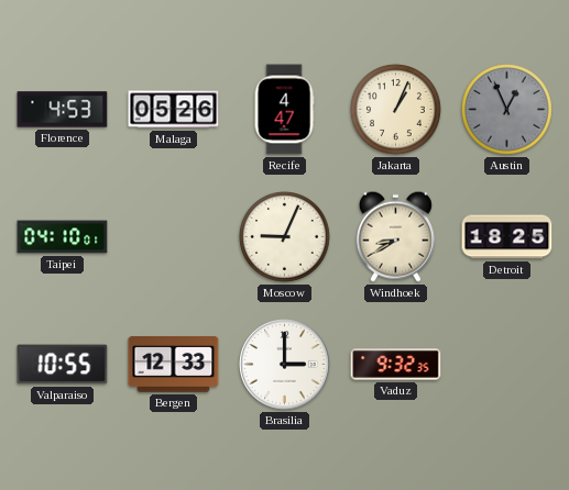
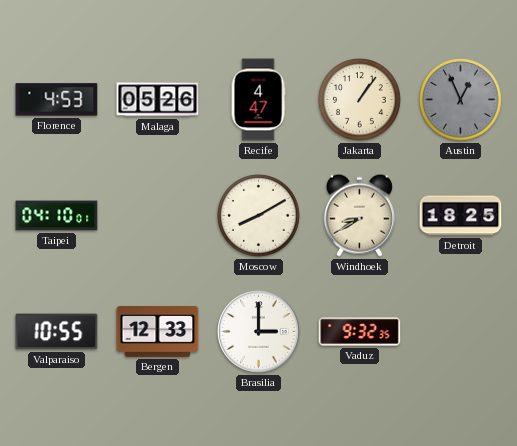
Jakarta: 1:04 -> 1:06 (360, 100)
Moscow: 9:04 -> 8:10 (259, 216)
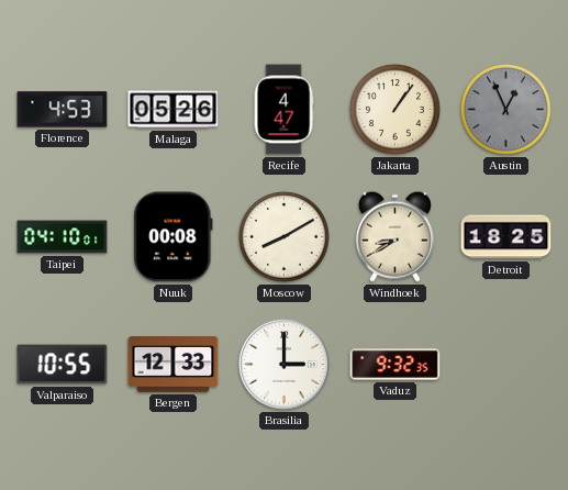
Nuuk: none -> 00:08 (174, 237)
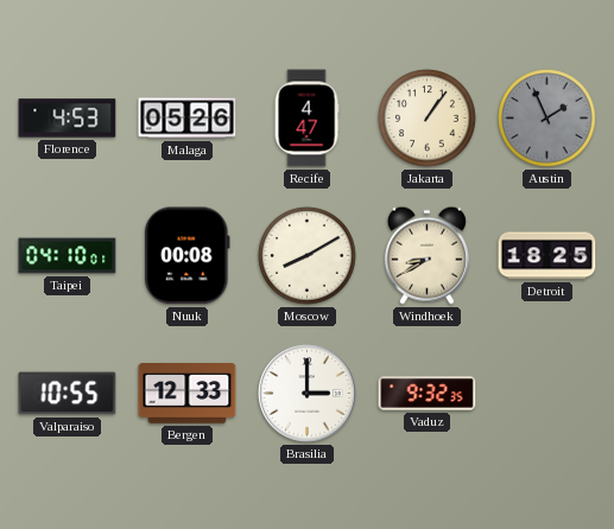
Austin: 12:56 -> 1:56 (547, 119)
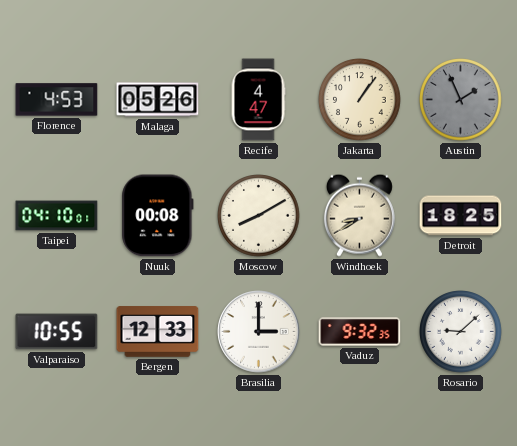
Rosario: none -> 9:08 (461, 332)
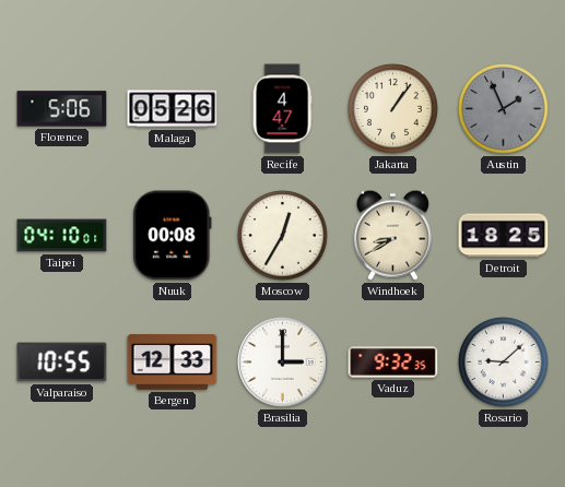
Florence: 4:53 -> 5:06 (62, 109)
Moscow: 8:10 -> 12:35 (283, 236)
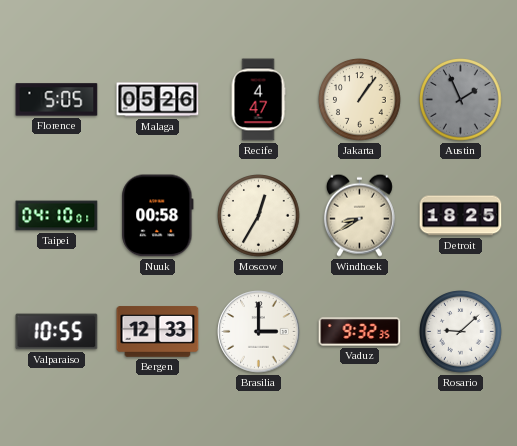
Florence: 5:06 -> 5:05 (57, 100)
Nuuk: 00:08 -> 00:58 (158, 216)
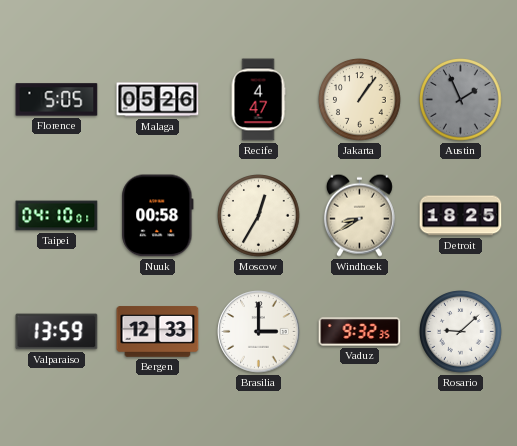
Valparaiso: 10:55 -> 13:59 (57, 332)
